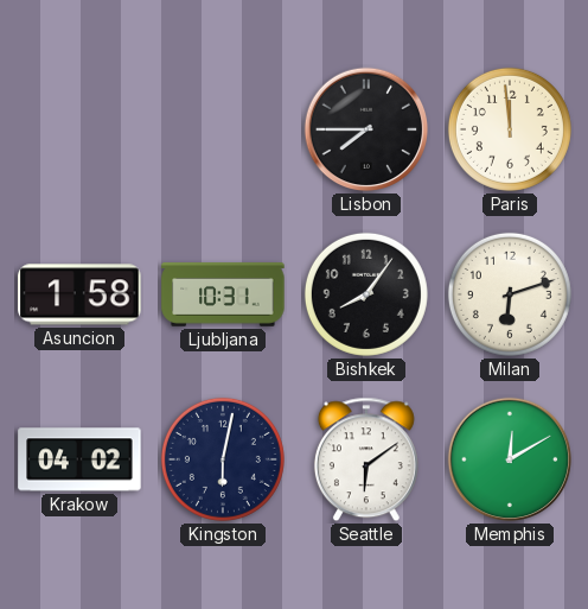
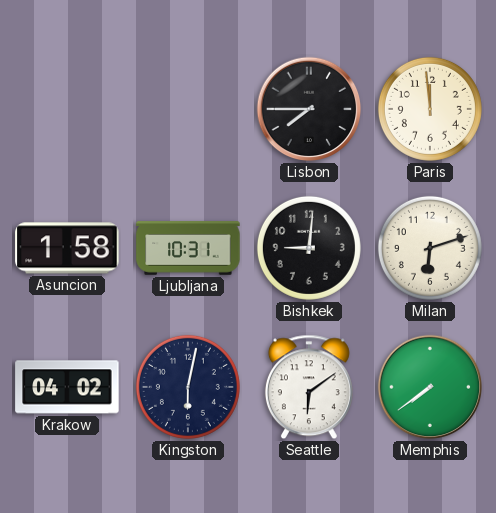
Bishkek: 8:06 -> 9:01 (309, 248)
Memphis: 12:10 -> 7:39 (430, 387)
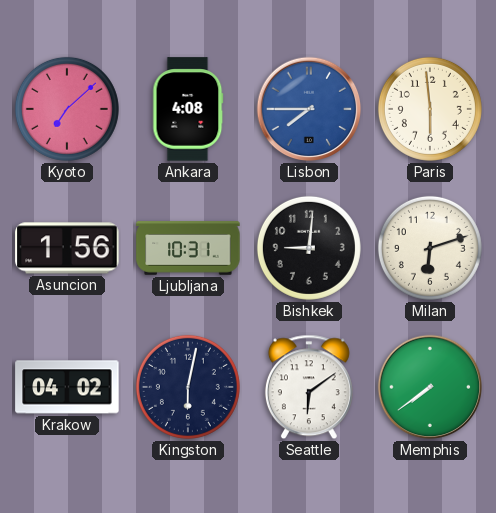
Kyoto: none -> 7:08 (67, 109)
Ankara: none -> 4:08 (188, 109)
Lisbon dial: black -> blue (309, 109)
Paris: 11:59 -> 5:59 (430, 109)
Asuncion: 1:58 -> 1:56 (67, 248)
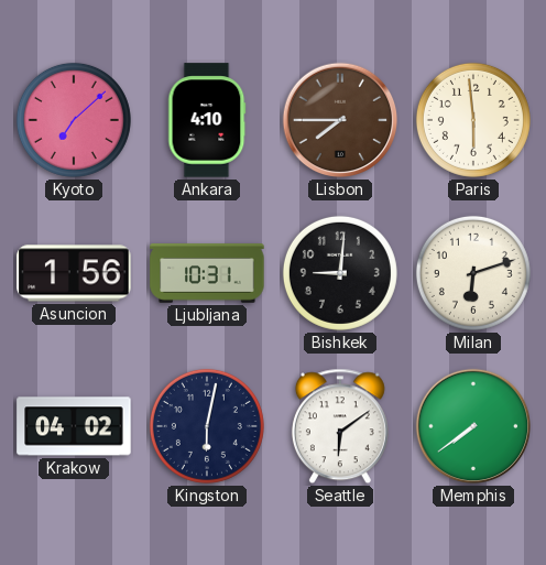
Ankara: 4:08 -> 4:10 (207, 120)
Lisbon dial: blue -> brown (340, 120)
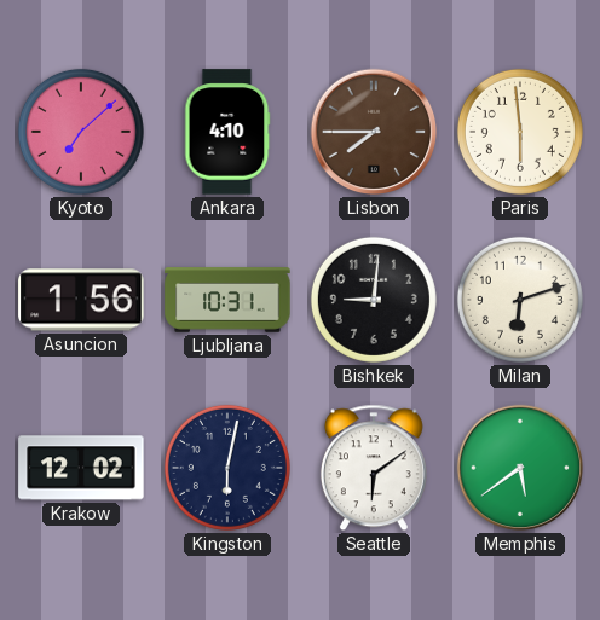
Krakow: 04:02 -> 12:02 (81, 468)
Memphis: 7:39 -> 5:39 (520, 468)
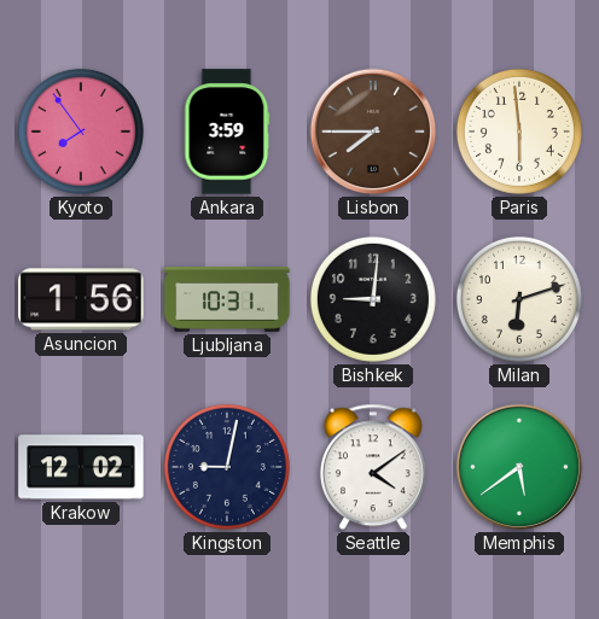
Kyoto: 7:08 -> 7:54 (81, 132)
Ankara: 4:10 -> 3:59 (227, 132)
Kingston: 6:02 -> 9:02 (227, 467)
Seattle: 6:09 -> 4:09 (373, 467)
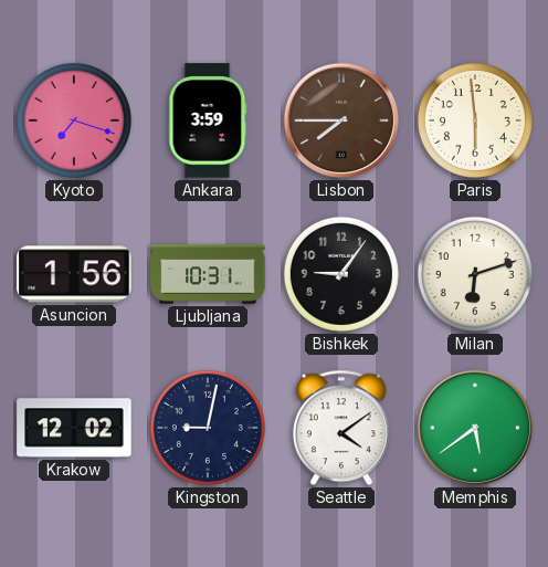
Kyoto: 7:54 -> 7:18 (74, 120)
Bishkek: 9:01 -> 9:06 (341, 274)
